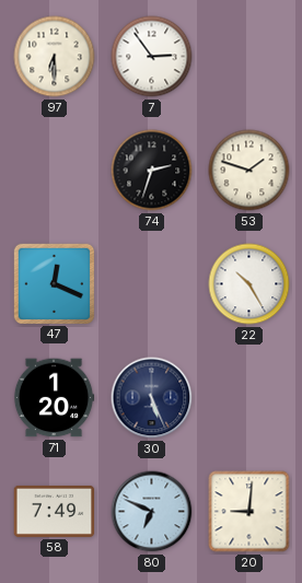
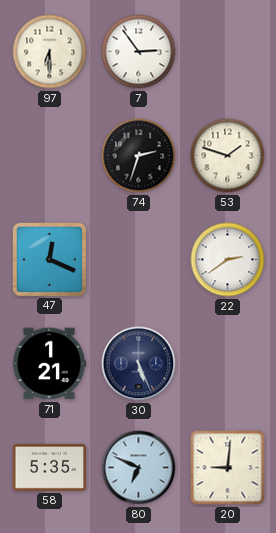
22: 10:25 -> 2:39 (228, 260)
71: 1:20 -> 1:21 (49, 364)
58: 7:49 -> 5:35 (50, 467)
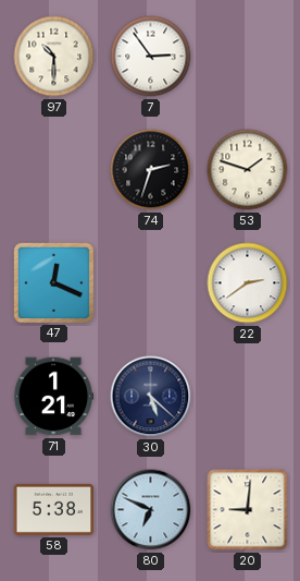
97: 6:30 -> 10:30 (54, 57)
30: 5:26 -> 5:22 (151, 397)
58: 5:35 -> 5:38 (54, 509)
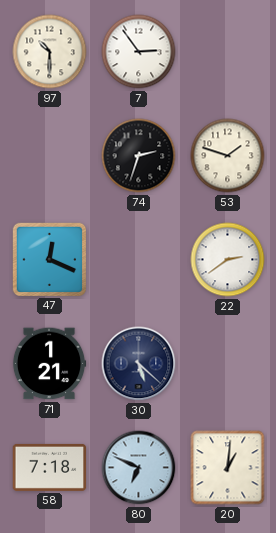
58: 5:38 -> 7:18 (50, 467)
20: 9:01 -> 1:01 (228, 468)
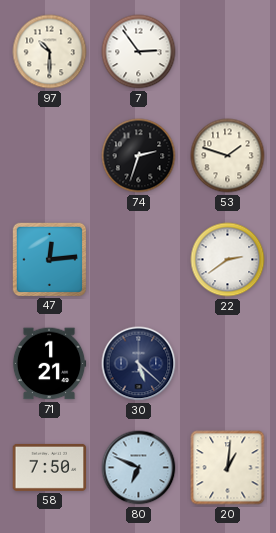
47: 12:19 -> 12:14 (49, 259)
58: 7:18 -> 7:50 (50, 467)
